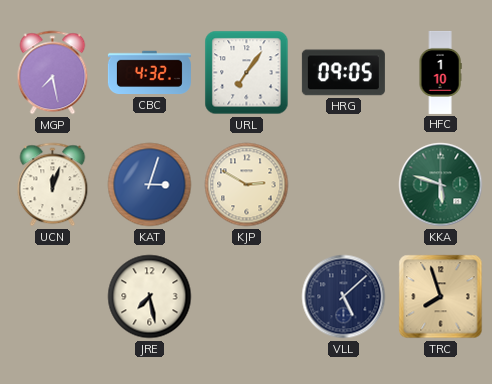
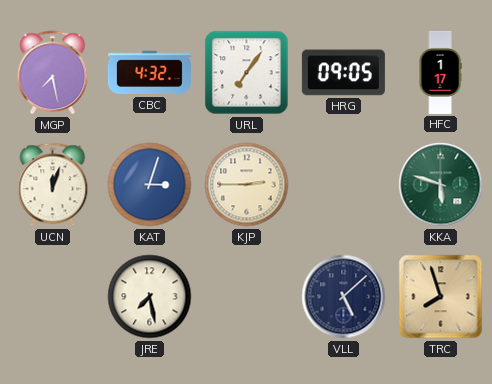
HFC: 1:10 -> 1:17 (440, 72)
KJP: 2:50 -> 2:45 (247, 185)
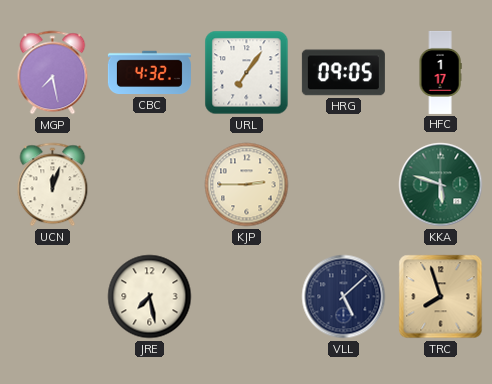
KAT: 3:03 -> none (150, 185)
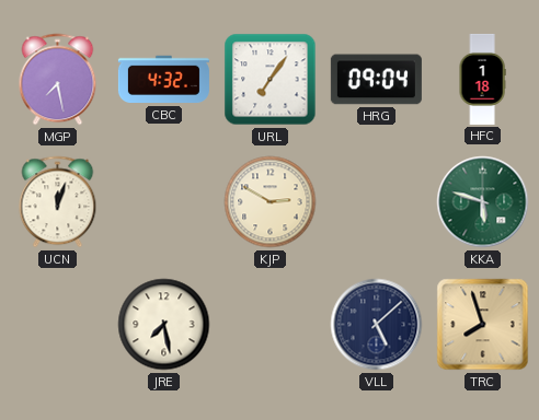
HRG: 09:05 -> 09:04 (376, 80)
HFC: 1:17 -> 1:18 (482, 79)
KJP: 2:45 -> 2:50 (271, 202)
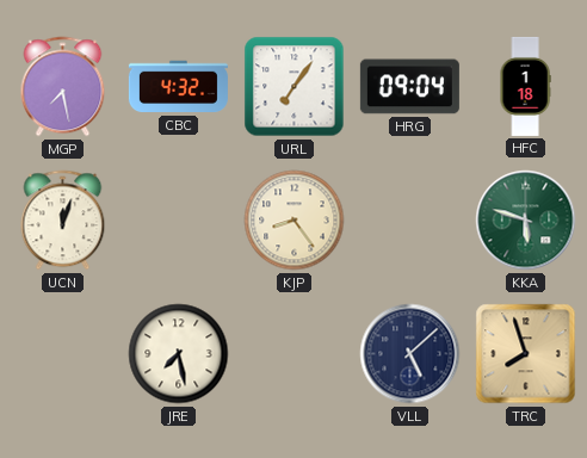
KJP: 2:50 -> 8:24 (295, 221)
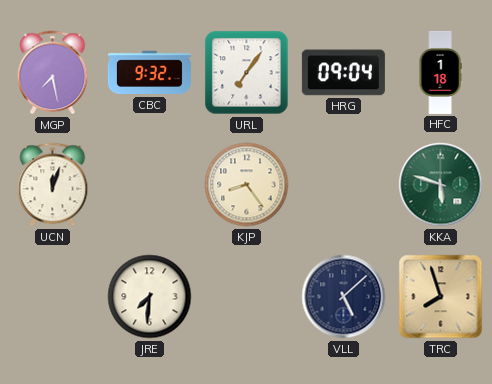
CBC: 4:32 -> 9:32 (149, 73)
JRE: 7:28 -> 7:31 (150, 297)
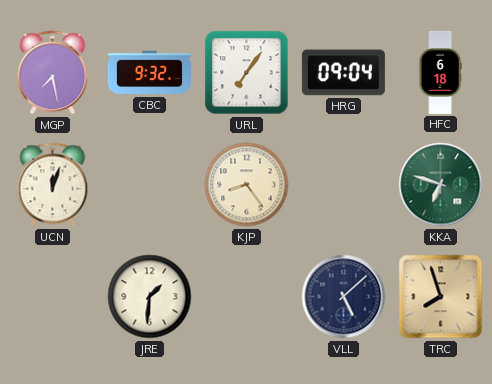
HFC: 1:18 -> 6:18 (440, 72)
KKA: 5:48 -> 6:48 (441, 185)
JRE: 7:31 -> 1:31 (150, 297)
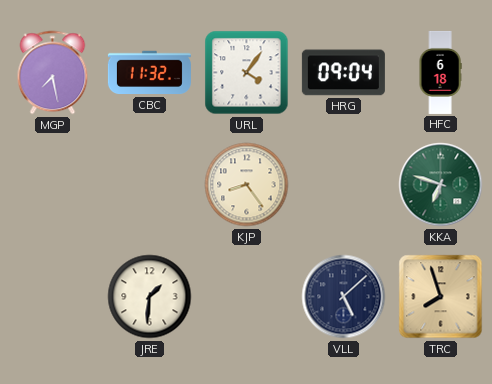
CBC: 9:32 -> 11:32 (149, 73)
URL: 7:06 -> 4:06 (247, 73)
UCN: 12:03 -> none (53, 185)
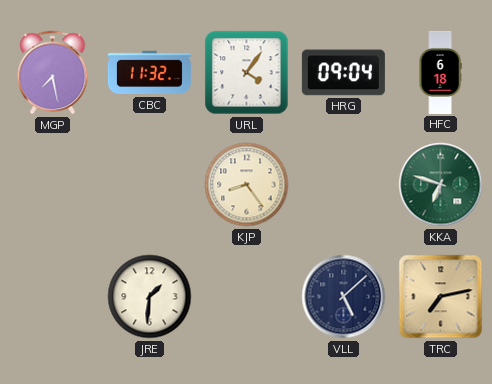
TRC: 7:57 -> 7:13 (441, 297)
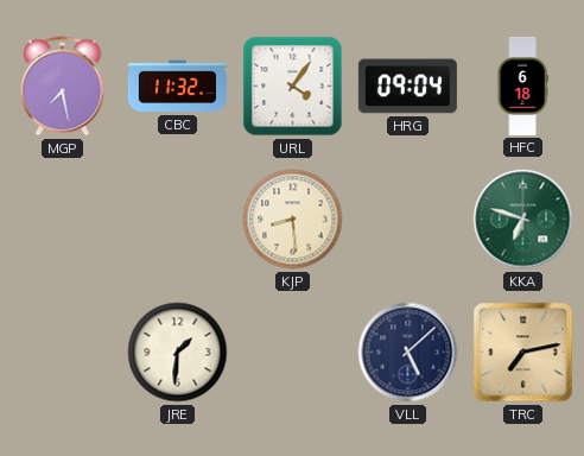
KJP: 8:24 -> 8:29 (293, 220)
